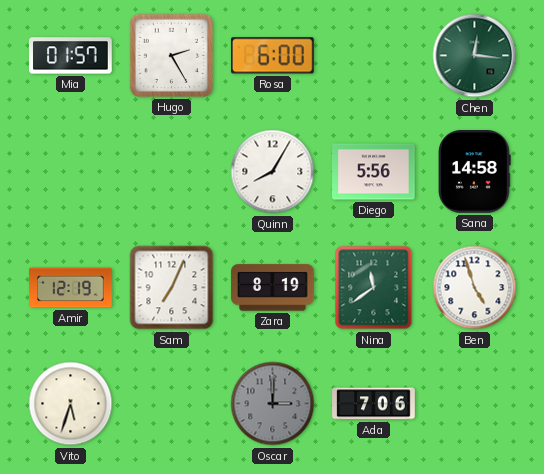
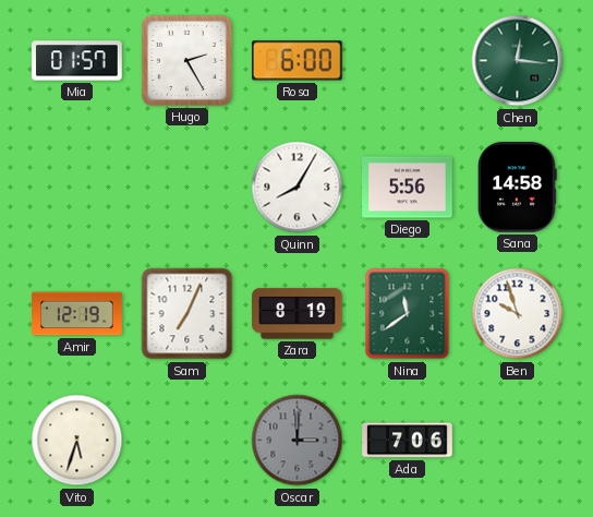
Ben: 4:57 -> 9:57 (518, 314)
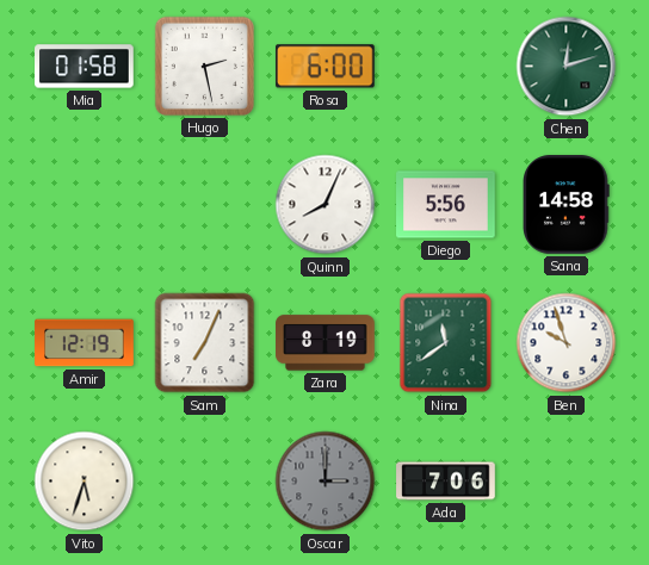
Mia: 01:57 -> 01:58 (85, 67)
Hugo: 2:25 -> 2:28 (204, 66)
Chen: 12:16 -> 12:12 (567, 67)
Quinn: 8:05 -> 8:04 (326, 205)
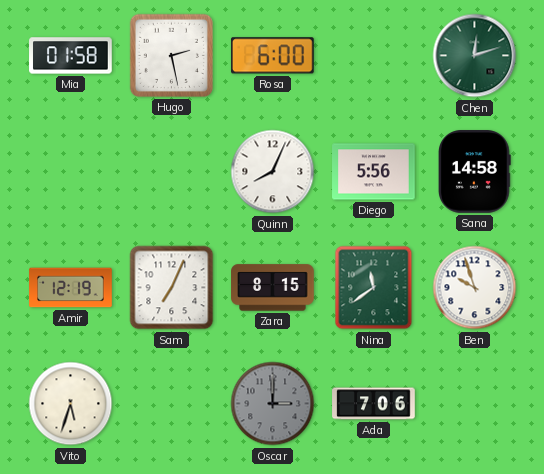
Zara: 8:19 -> 8:15 (273, 288)
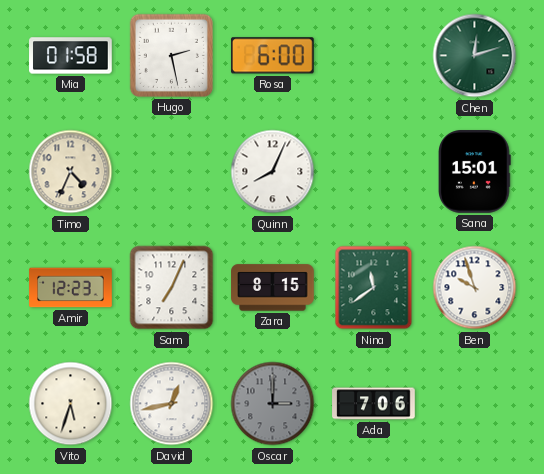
Timo: none -> 4:34 (71, 172)
Diego: 5:56 -> none (374, 172)
Sana: 14:58 -> 15:01 (475, 172)
Amir: 12:19 -> 12:23 (71, 288)
David: none -> 12:43 (172, 404)
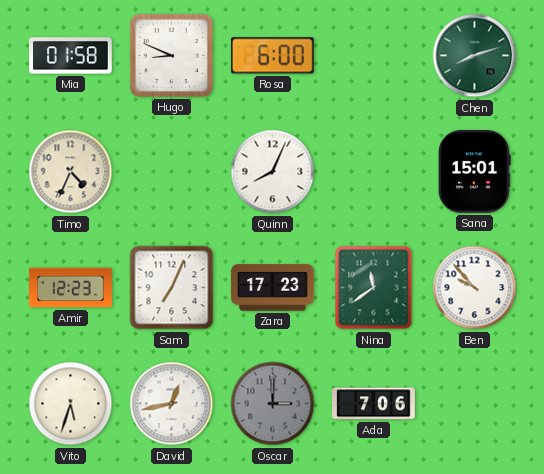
Hugo: 2:28 -> 8:49 (171, 55)
Chen: 12:12 -> 8:12 (475, 56)
Zara: 8:15 -> 17:23 (273, 288)
Ben: 9:57 -> 9:53 (475, 288)
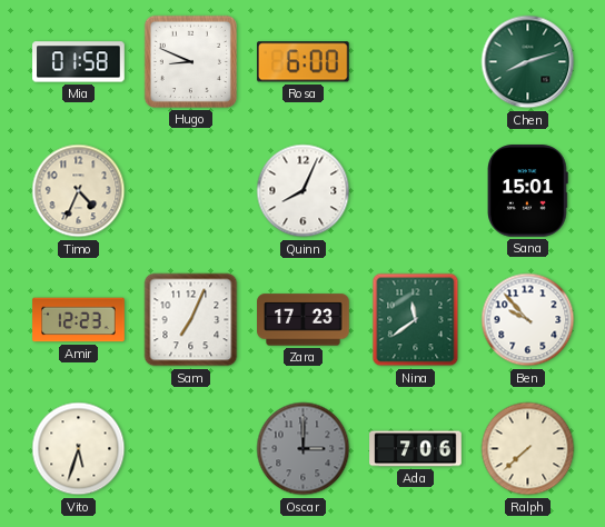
David: 12:43 -> none (172, 404)
Ralph: none -> 7:38 (528, 449)
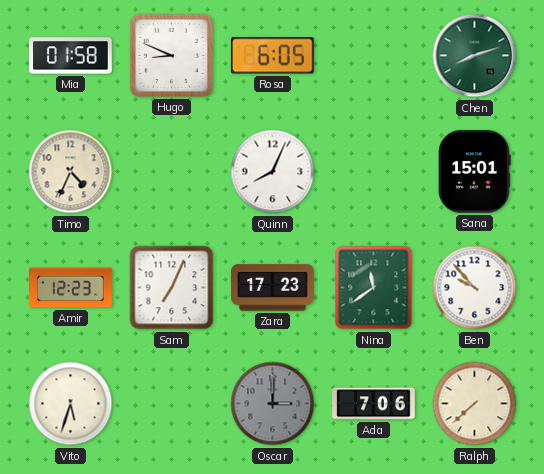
Rosa: 6:00 -> 6:05 (272, 56)
